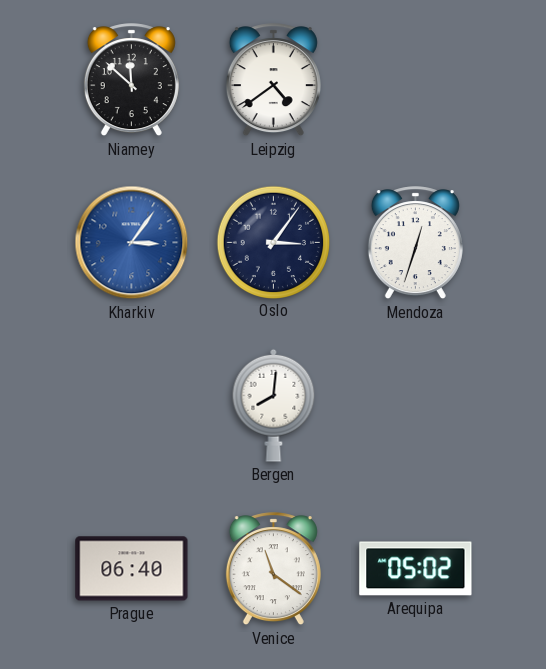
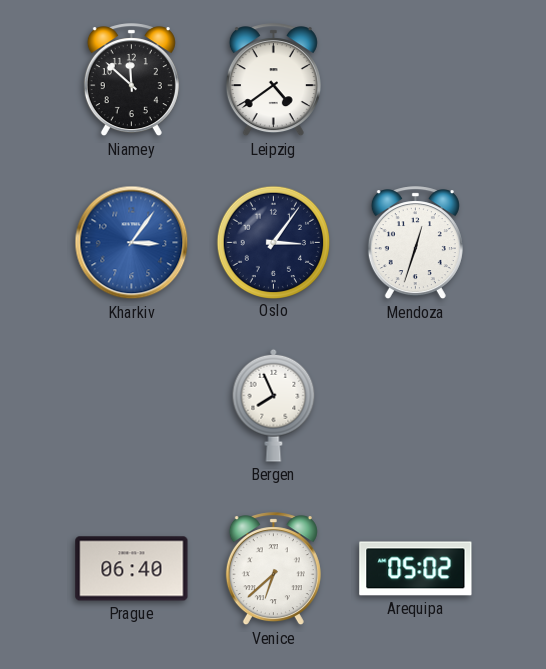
Bergen: 8:01 -> 7:56 (274, 405)
Venice: 11:21 -> 6:38 (273, 569)
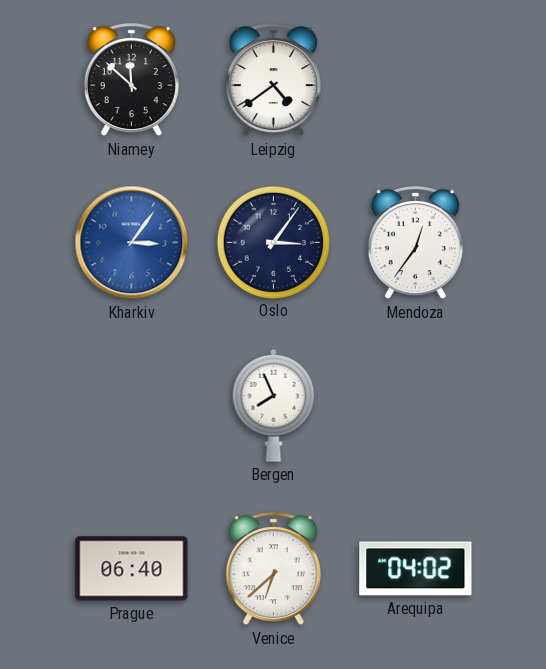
Mendoza: 12:33 -> 12:36 (415, 243)
Arequipa: 05:02 -> 04:02 (416, 569)
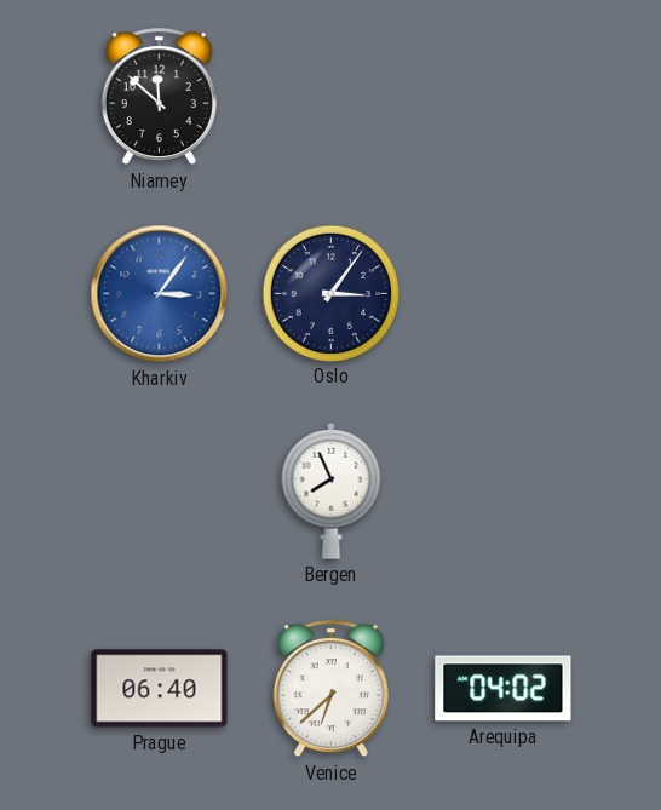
Leipzig: 4:39 -> none (273, 80)
Mendoza: 12:36 -> none (415, 243)
